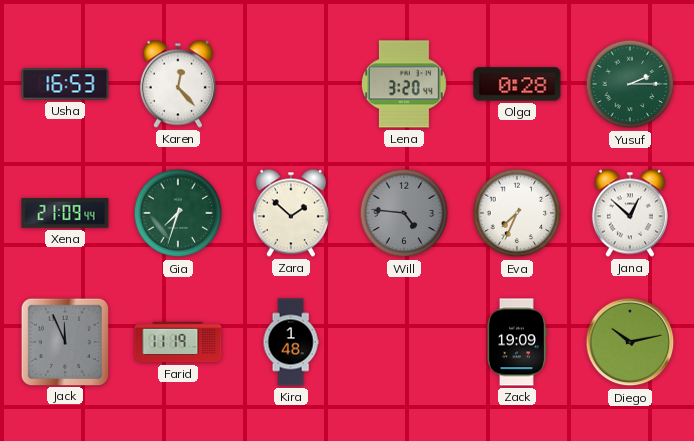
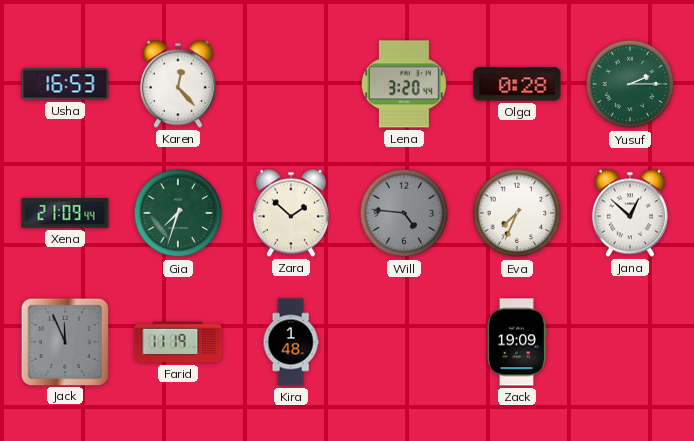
Diego: 10:13 -> none (630, 342)
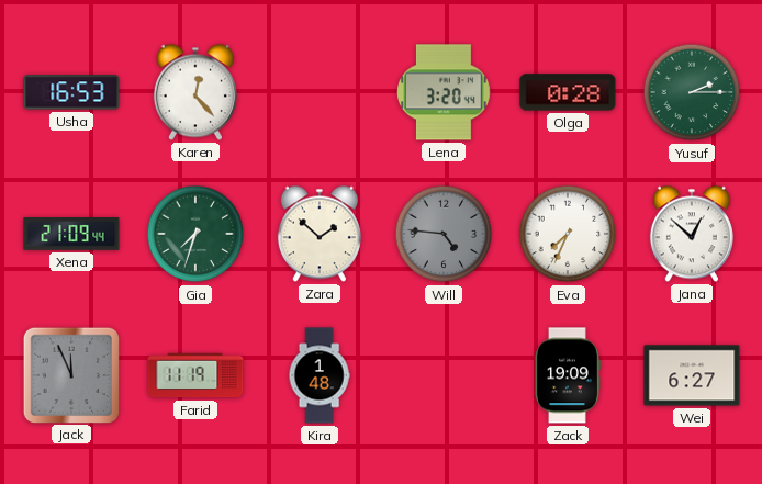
Wei: none -> 6:27 (692, 375)
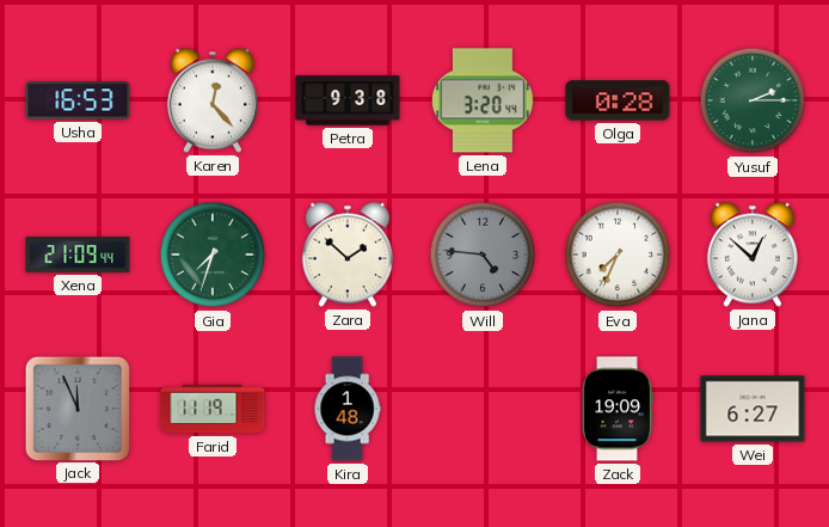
Petra: none -> 9:38 (348, 100)
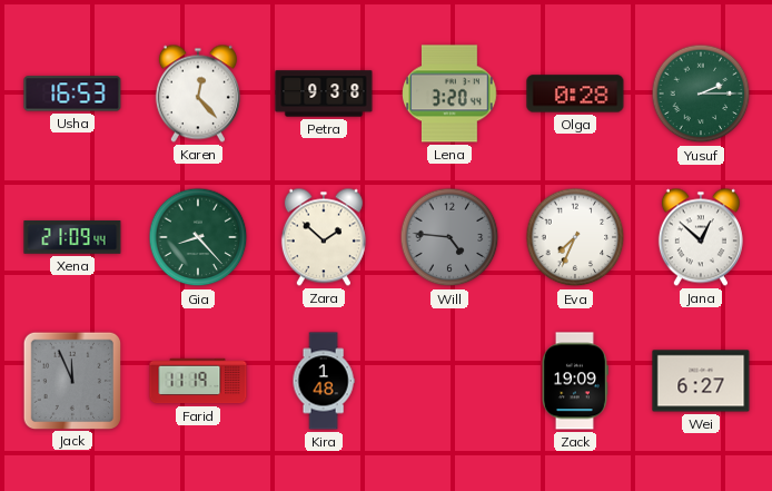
Gia: 7:33 -> 8:23 (198, 237)
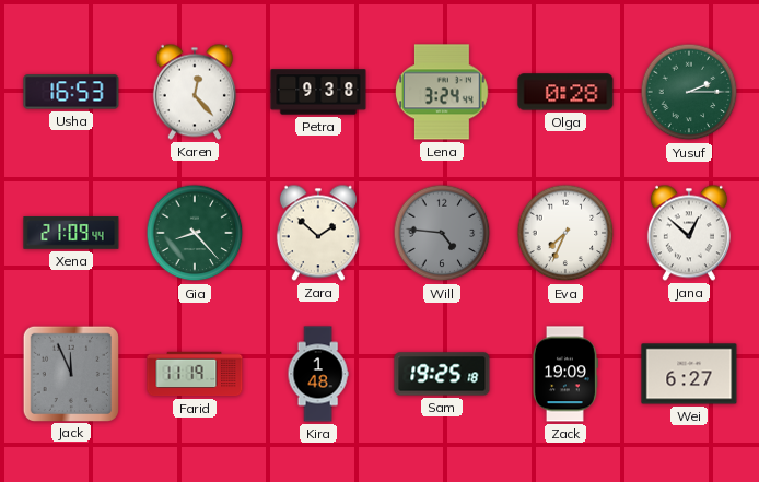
Lena: 3:20 -> 3:24 (442, 92)
Sam: none -> 19:25 (442, 374)
